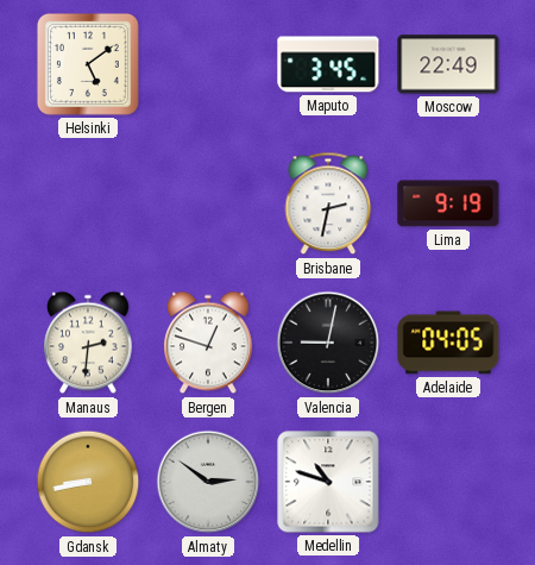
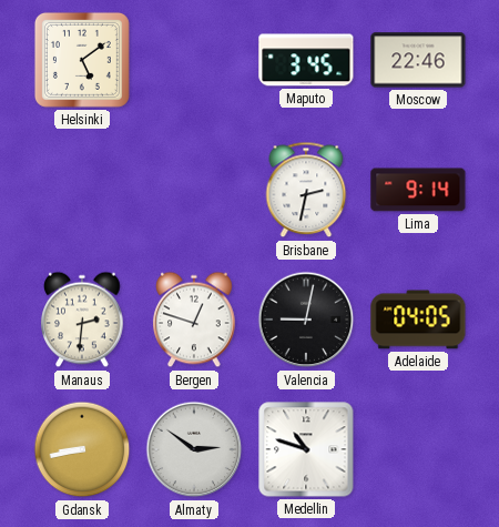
Moscow: 22:49 -> 22:46 (418, 60)
Lima: 9:19 -> 9:14 (418, 190)
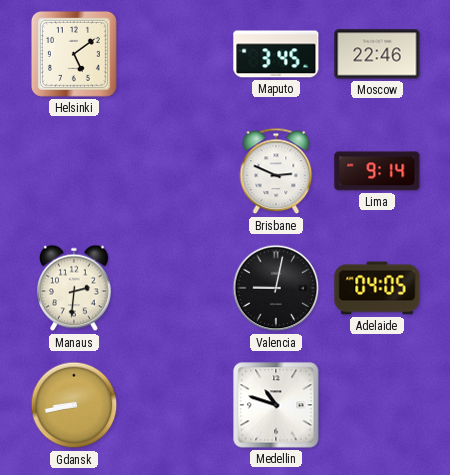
Brisbane: 2:32 -> 2:49 (276, 171)
Bergen: 12:48 -> none (194, 320)
Almaty: 2:51 -> none (194, 449)
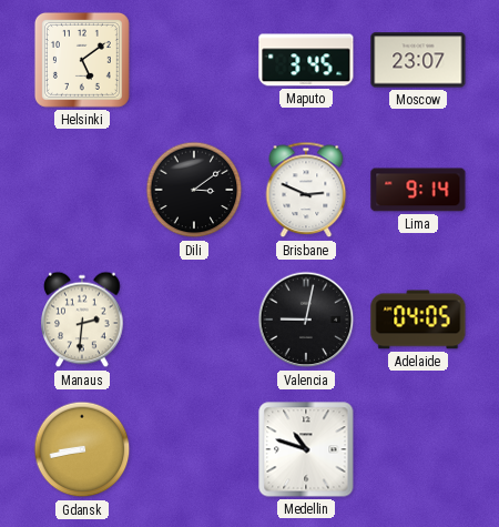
Moscow: 22:46 -> 23:07 (418, 60)
Dili: none -> 3:09 (194, 190)
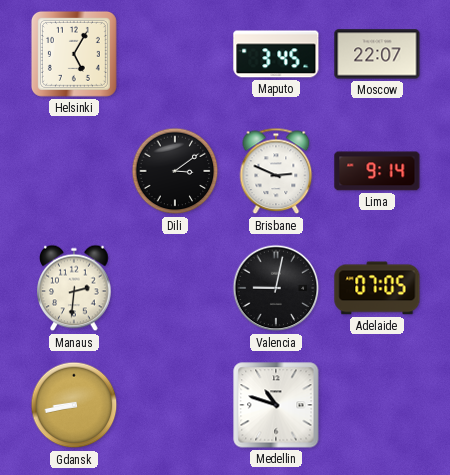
Helsinki: 5:09 -> 5:05 (74, 54)
Moscow: 23:07 -> 22:07 (377, 54)
Adelaide: 04:05 -> 07:05 (377, 288)
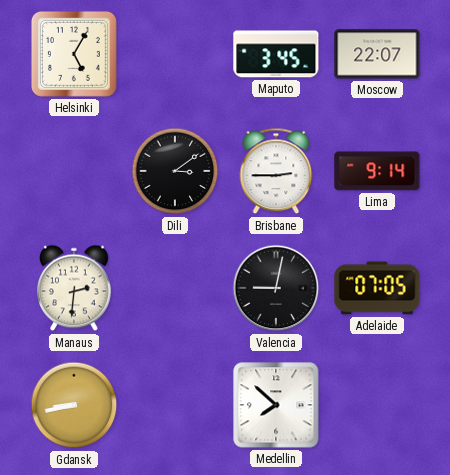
Brisbane: 2:49 -> 2:45 (276, 171)
Medellin: 10:48 -> 7:52 (276, 405)
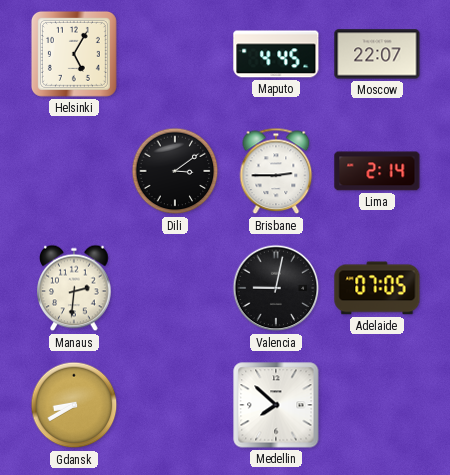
Maputo: 3:45 -> 4:45 (276, 54)
Lima: 9:14 -> 2:14 (377, 171)
Gdansk: 8:43 -> 8:40 (74, 405)
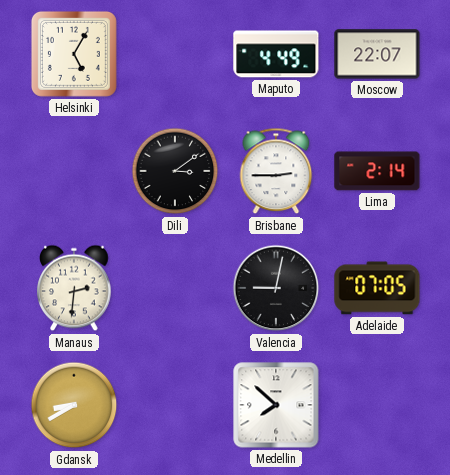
Maputo: 4:45 -> 4:49 (276, 54)
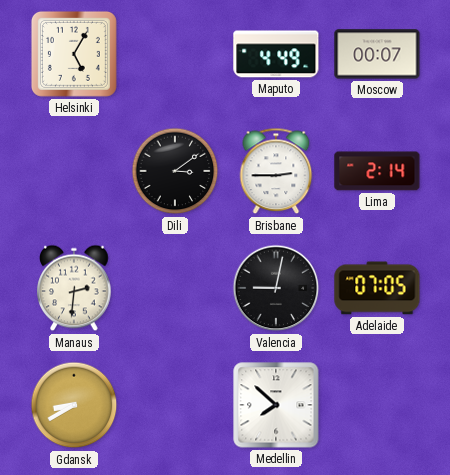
Moscow: 22:07 -> 00:07 (377, 54)
